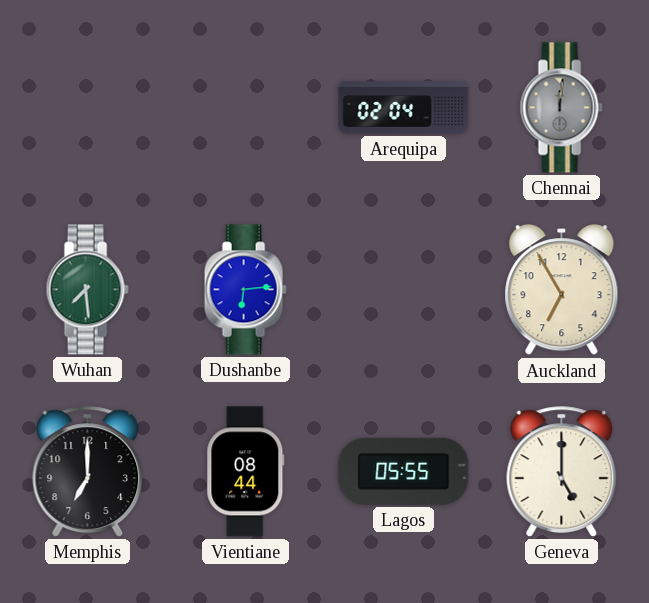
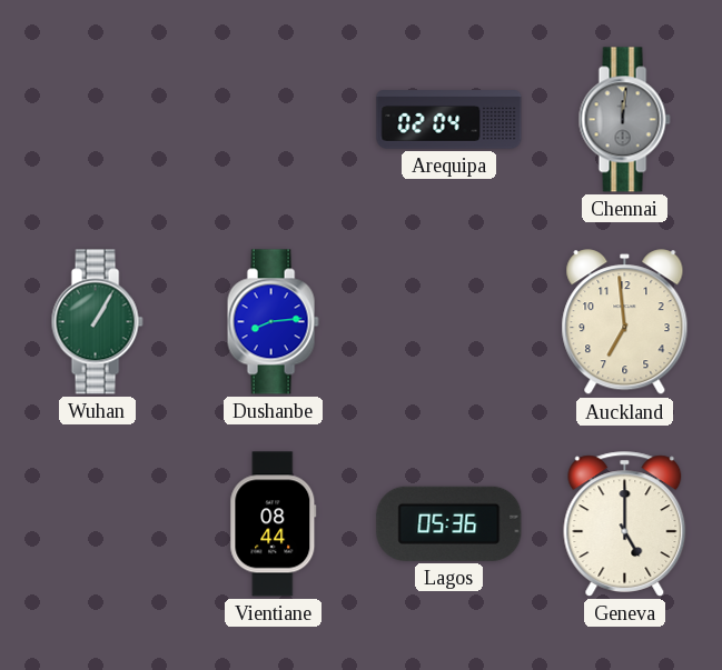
Wuhan: 7:29 -> 1:05 (97, 322)
Dushanbe: 6:14 -> 8:14 (273, 322)
Auckland: 6:55 -> 6:59 (625, 322)
Memphis: 7:00 -> none (88, 472)
Lagos: 05:55 -> 05:36 (449, 523)
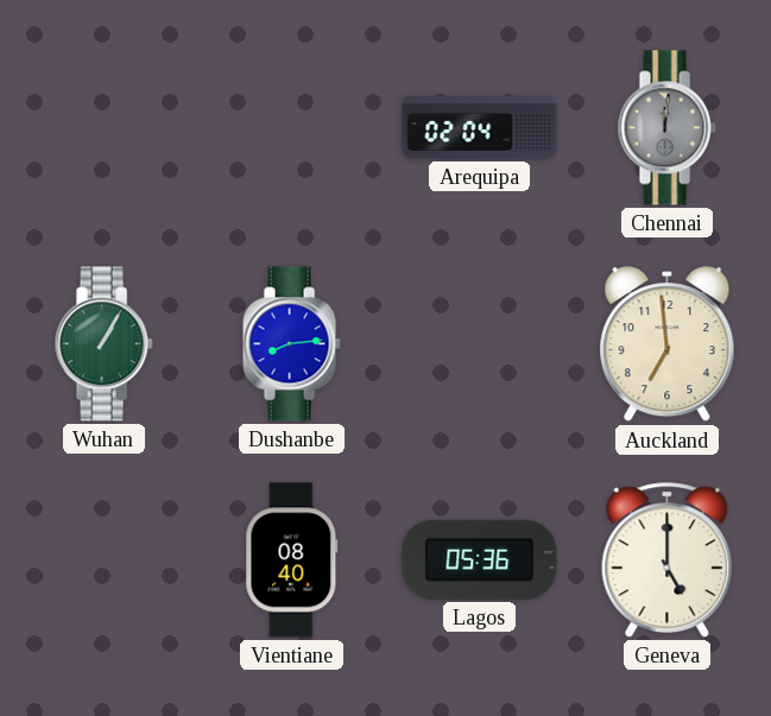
Vientiane: 08:44 -> 08:40 (292, 560)
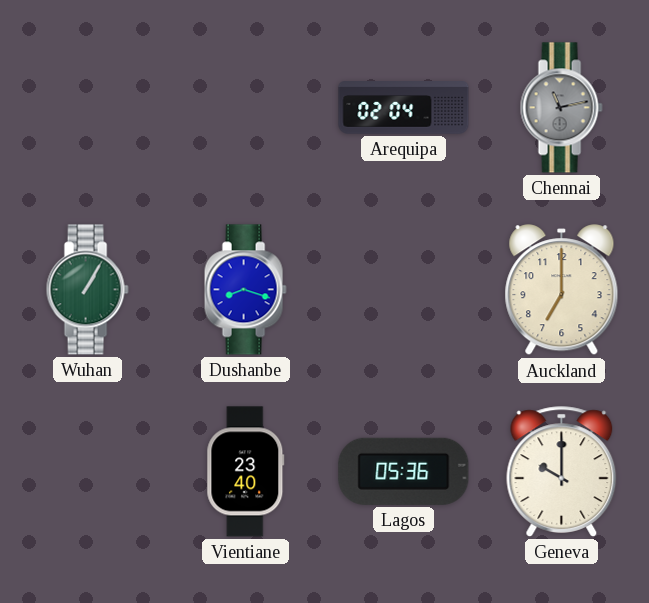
Chennai: 12:01 -> 11:13 (561, 108)
Dushanbe: 8:14 -> 8:18 (245, 290)
Auckland: 6:59 -> 7:00 (562, 290)
Vientiane: 08:40 -> 23:40 (246, 472)
Geneva: 5:00 -> 10:00 (562, 472)
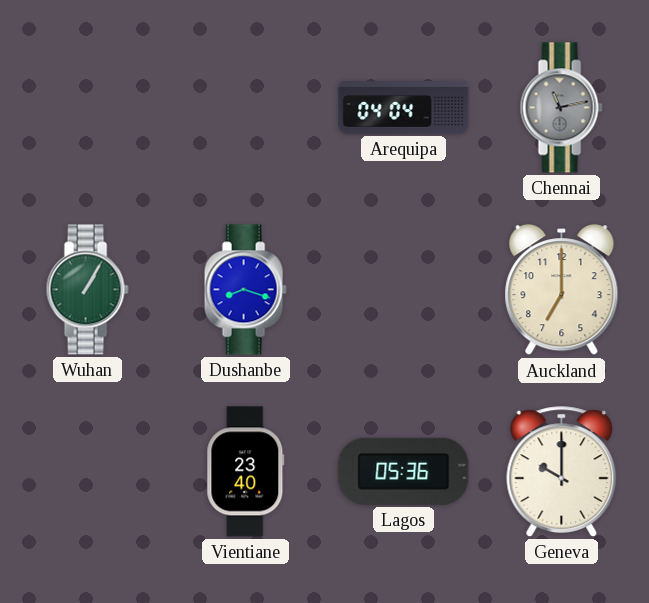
Arequipa: 02:04 -> 04:04 (404, 108)
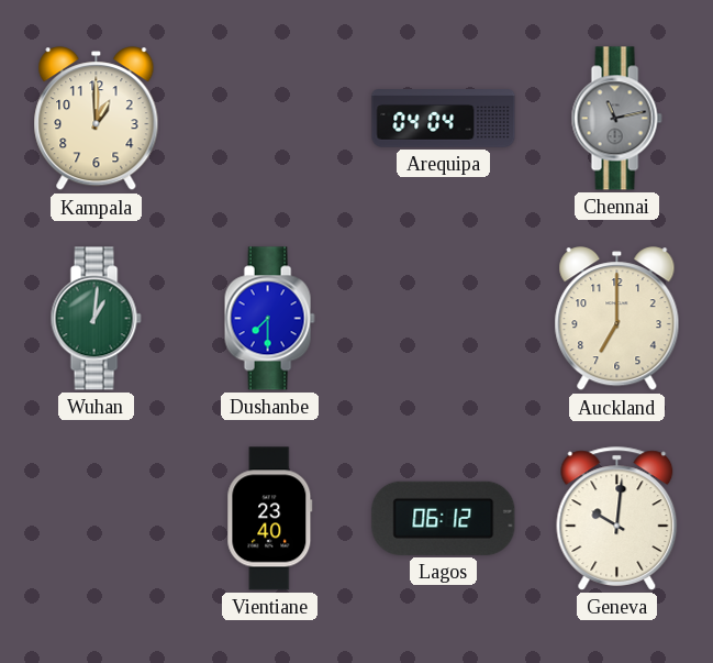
Kampala: none -> 1:00 (97, 119)
Wuhan: 1:05 -> 1:01 (96, 319)
Dushanbe: 8:18 -> 7:30 (269, 319)
Lagos: 05:36 -> 06:12 (444, 518)
Geneva: 10:00 -> 10:01 (617, 519)
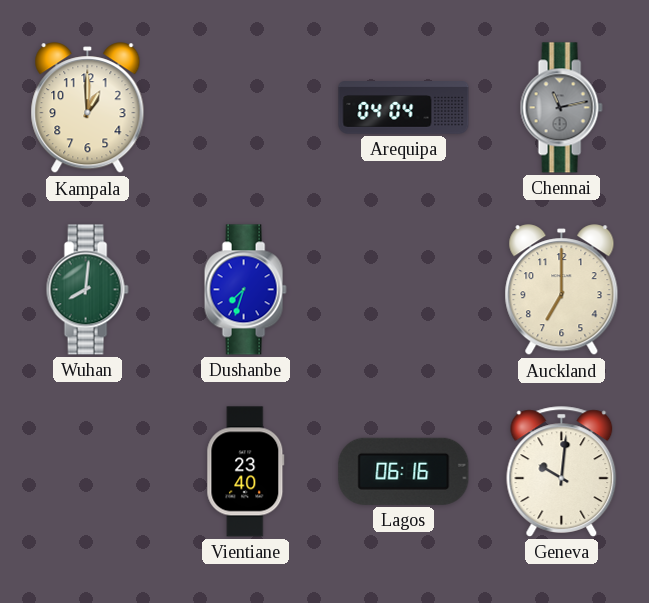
Wuhan: 1:01 -> 8:01 (87, 290)
Dushanbe: 7:30 -> 7:33 (245, 290)
Lagos: 06:12 -> 06:16 (404, 471)
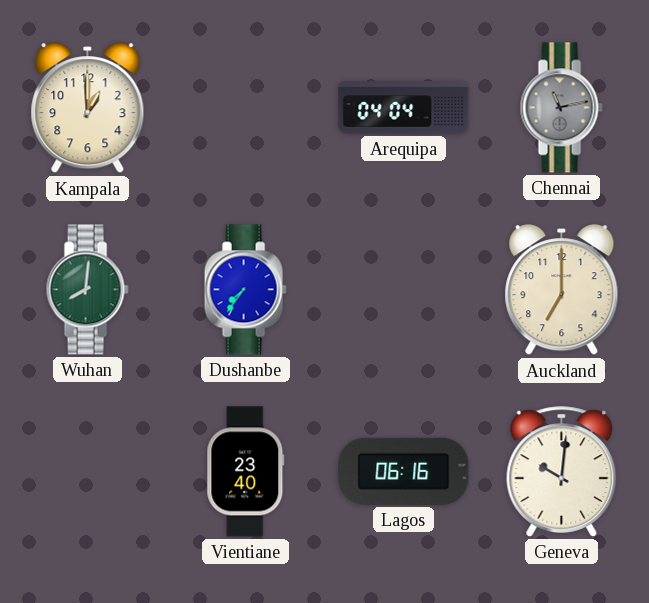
Dushanbe: 7:33 -> 7:36 (245, 290)
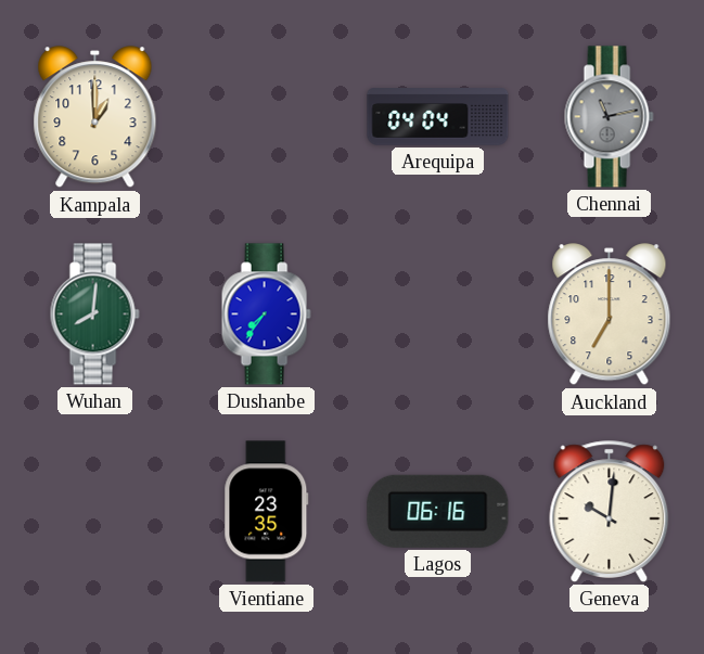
Vientiane: 23:40 -> 23:35 (267, 512)
